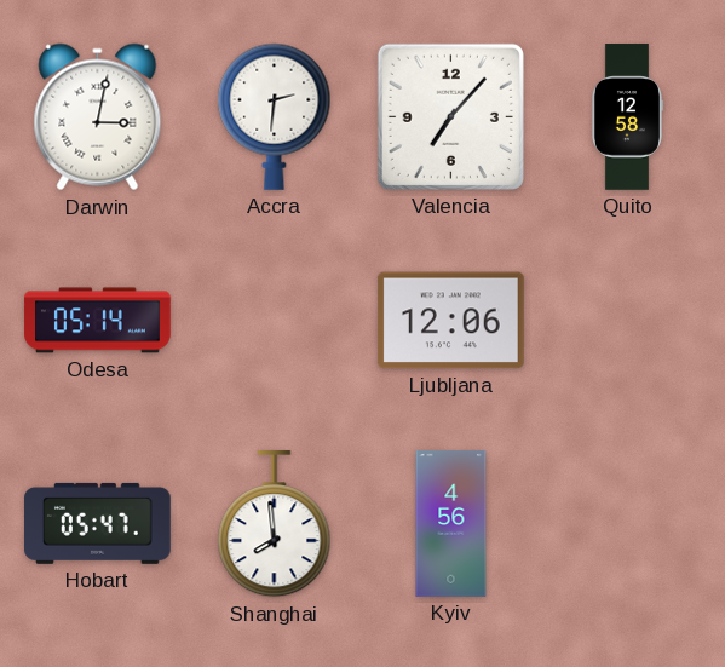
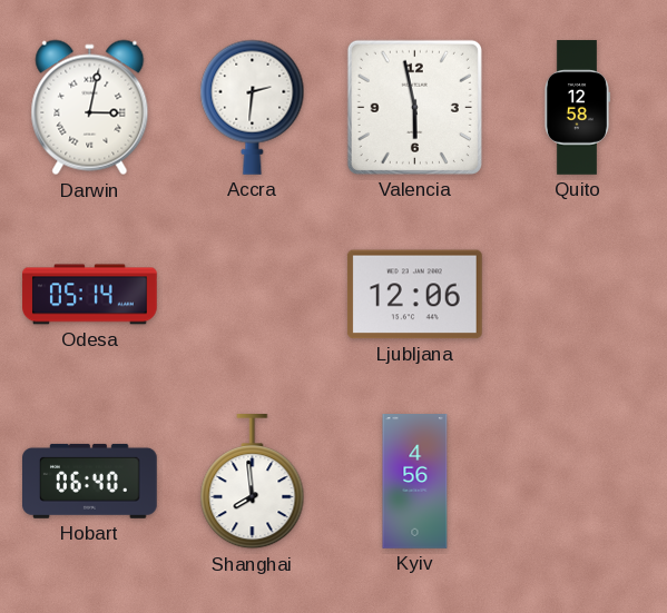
Valencia: 7:07 -> 5:58 (414, 107)
Hobart: 05:47 -> 06:40 (90, 481)
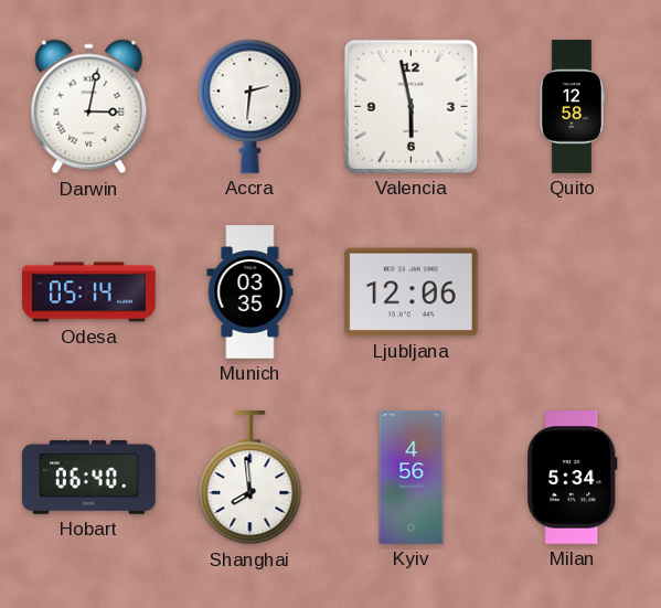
Munich: none -> 03:35 (250, 292)
Milan: none -> 5:34 (573, 478)
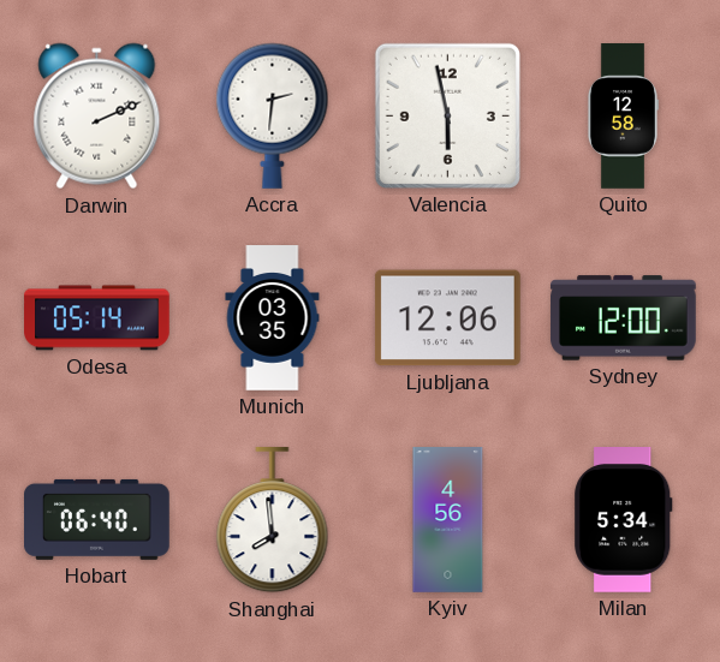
Darwin: 3:02 -> 2:11 (97, 117)
Sydney: none -> 12:00 (624, 318)
